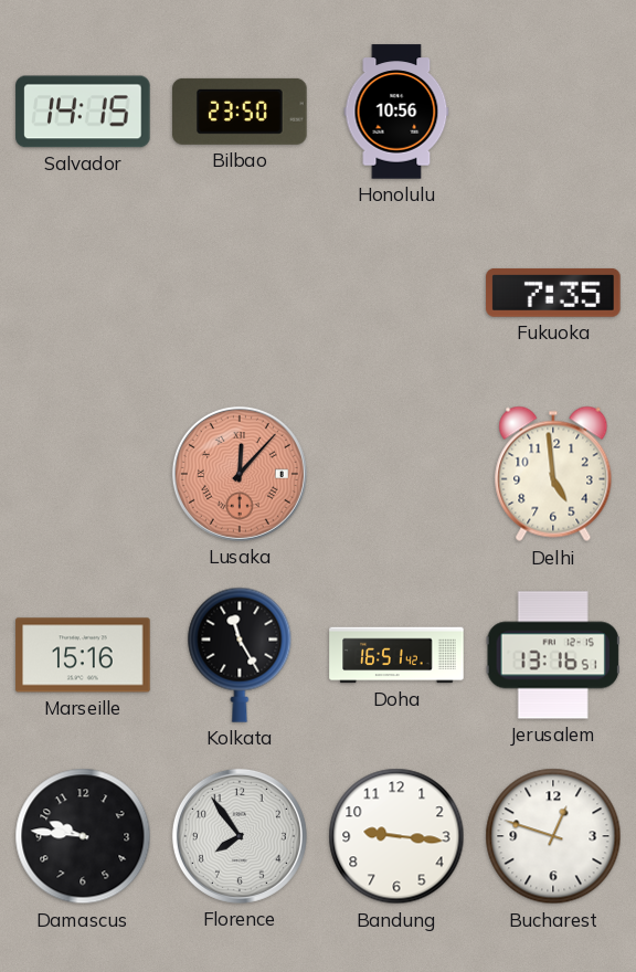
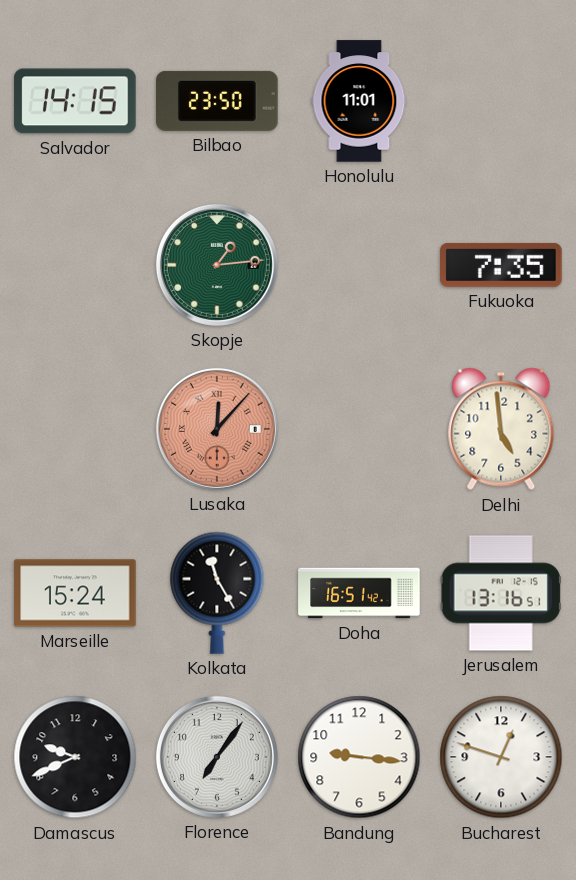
Honolulu: 10:56 -> 11:01 (359, 101)
Skopje: none -> 1:14 (217, 265)
Marseille: 15:16 -> 15:24 (75, 593)
Damascus: 9:46 -> 9:41 (75, 757)
Florence: 7:54 -> 7:06 (217, 757)
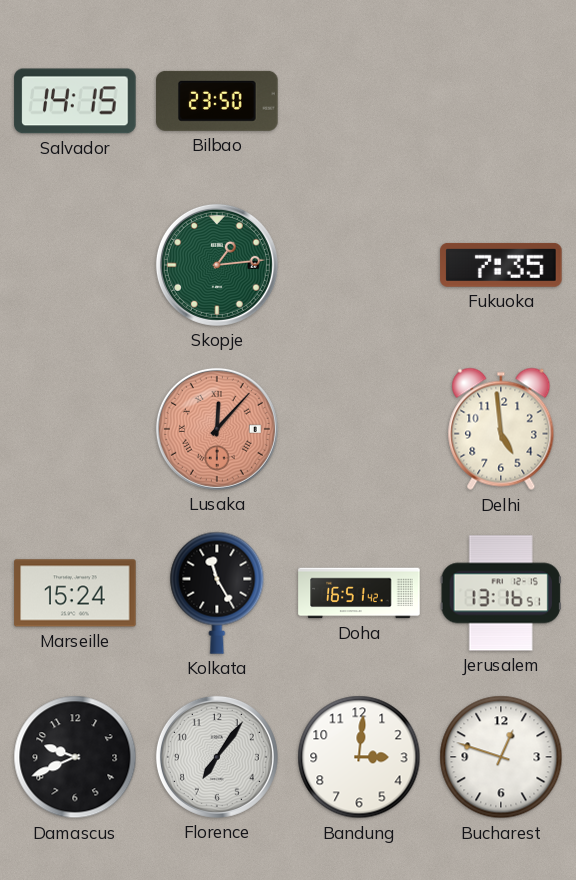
Honolulu: 11:01 -> none (359, 101)
Bandung: 9:16 -> 3:01 (359, 757)
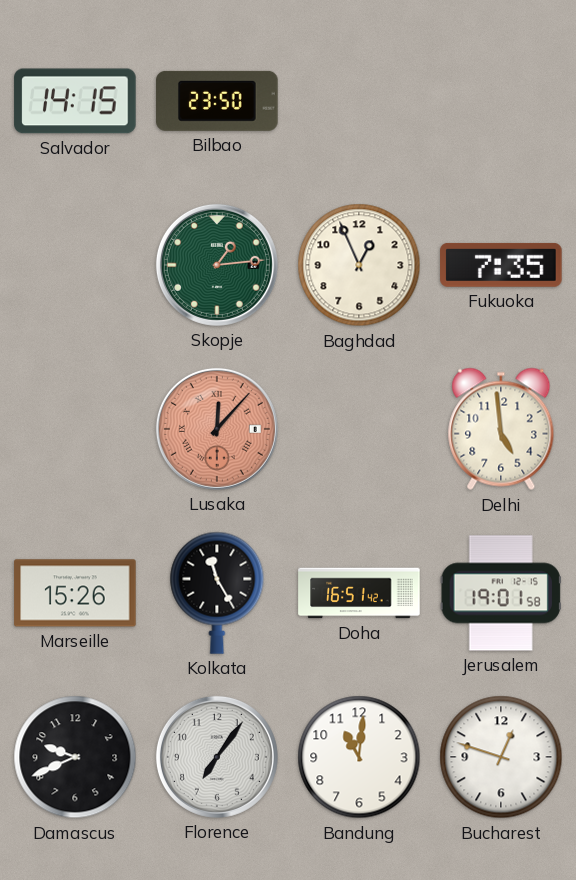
Baghdad: none -> 12:56 (359, 265)
Marseille: 15:24 -> 15:26 (75, 593)
Jerusalem: 13:16 -> 19:01 (501, 593)
Bandung: 3:01 -> 11:01 (359, 757)
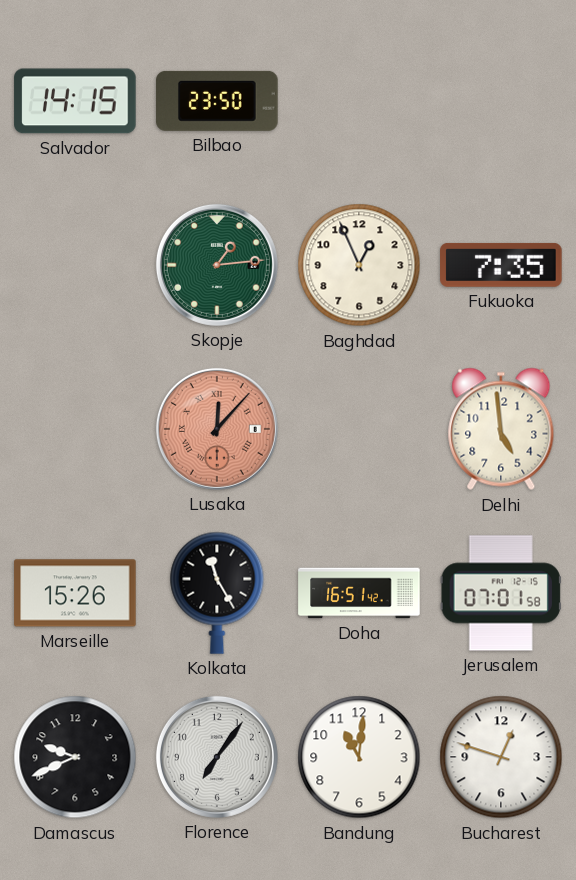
Jerusalem: 19:01 -> 07:01 (501, 593)
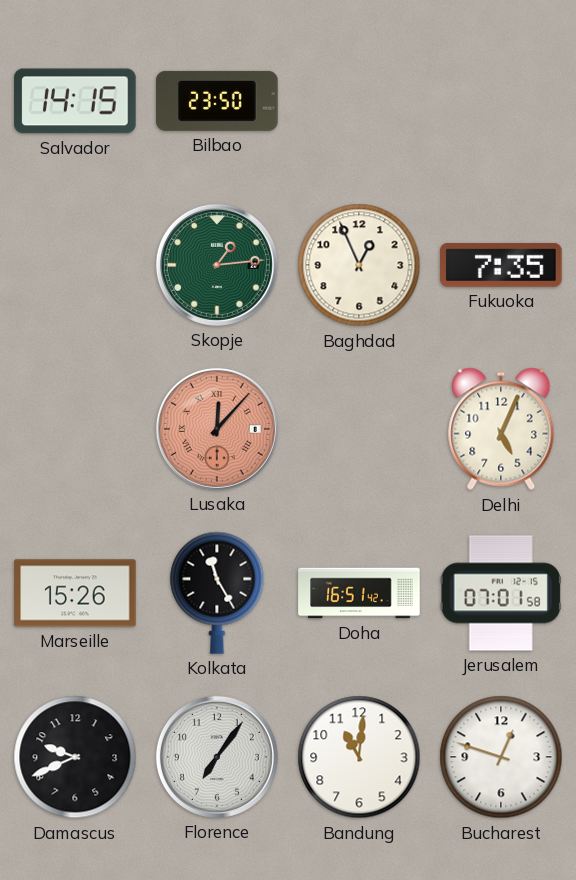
Delhi: 4:59 -> 5:04 (501, 429)
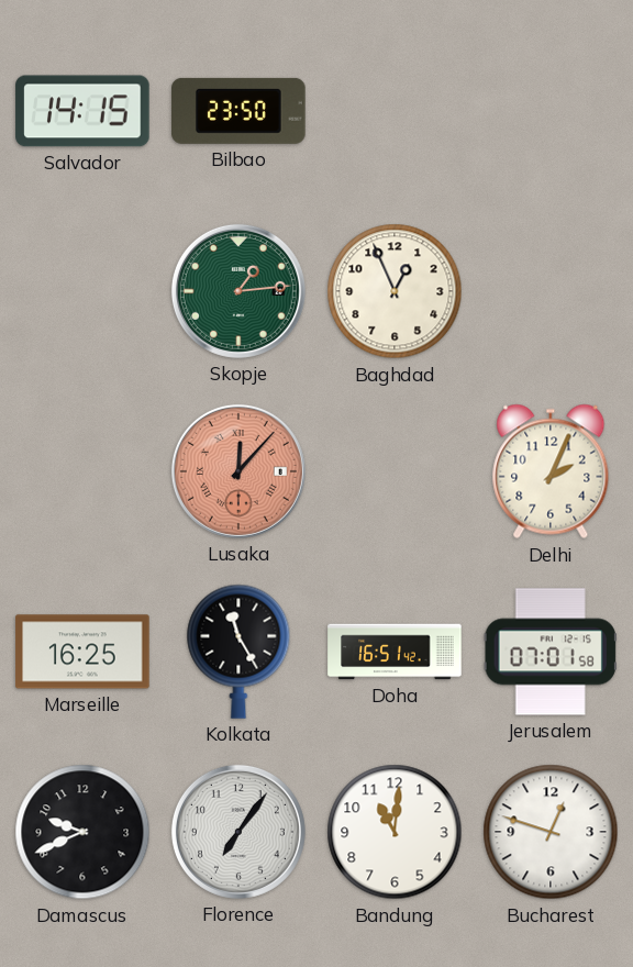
Fukuoka: 7:35 -> none (501, 265)
Delhi: 5:04 -> 2:04 (551, 471)
Marseille: 15:26 -> 16:25 (82, 652)
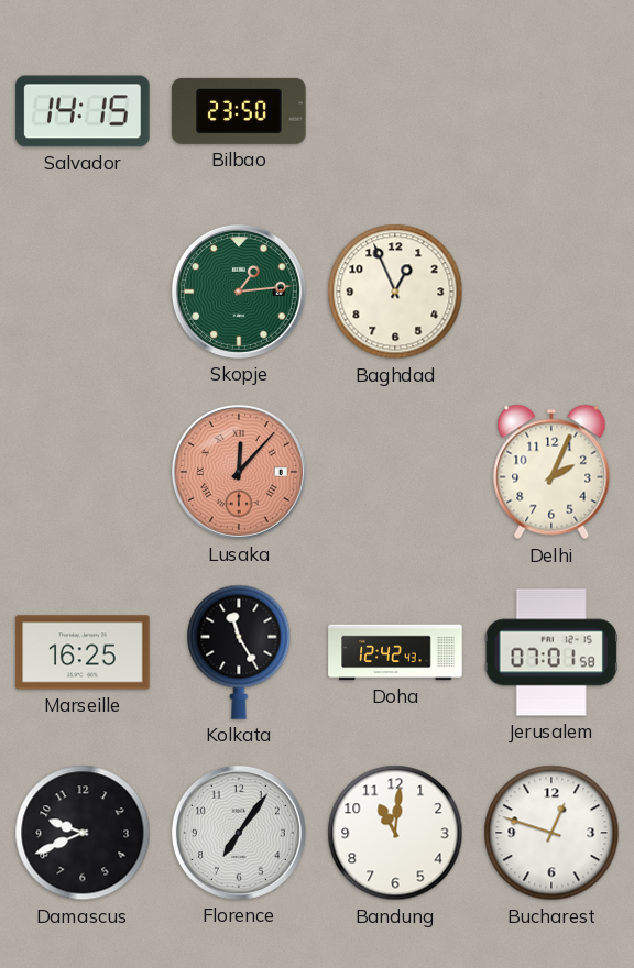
Doha: 16:51 -> 12:42 (395, 652)
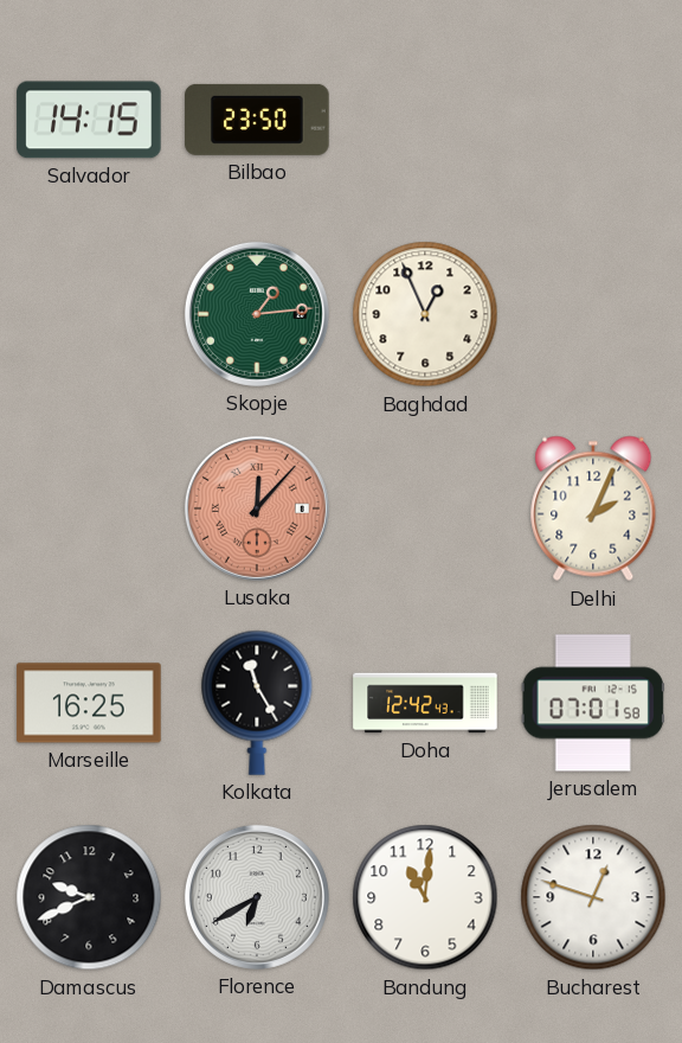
Florence: 7:06 -> 6:40 (257, 897)
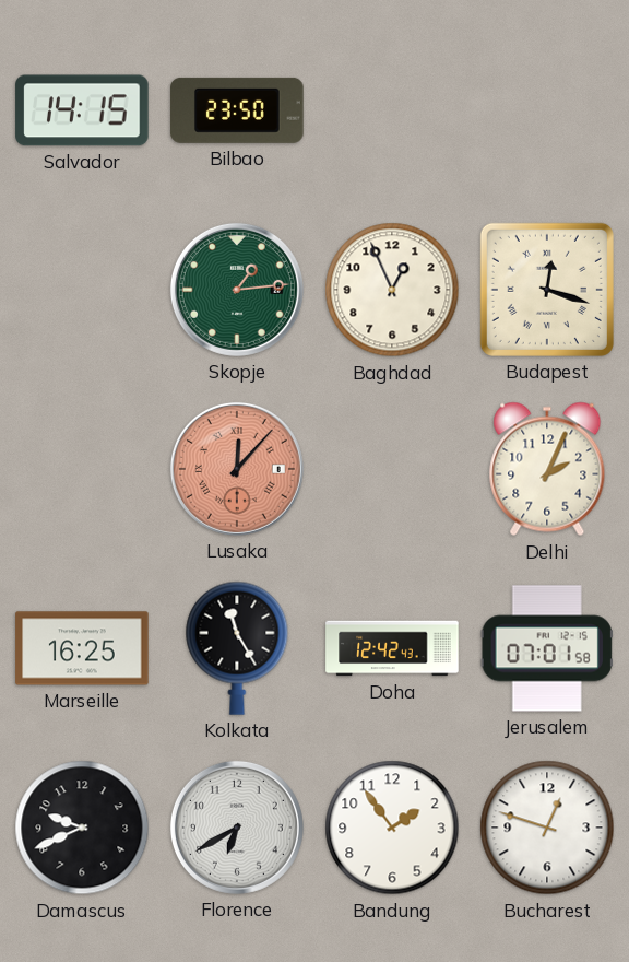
Budapest: none -> 12:18 (547, 290)
Bandung: 11:01 -> 1:54 (392, 828)
